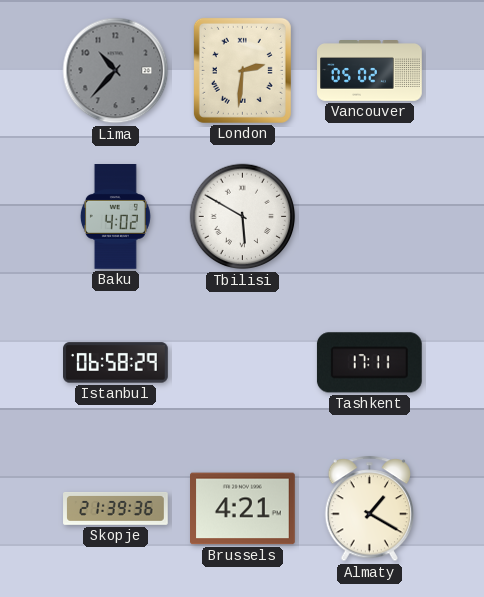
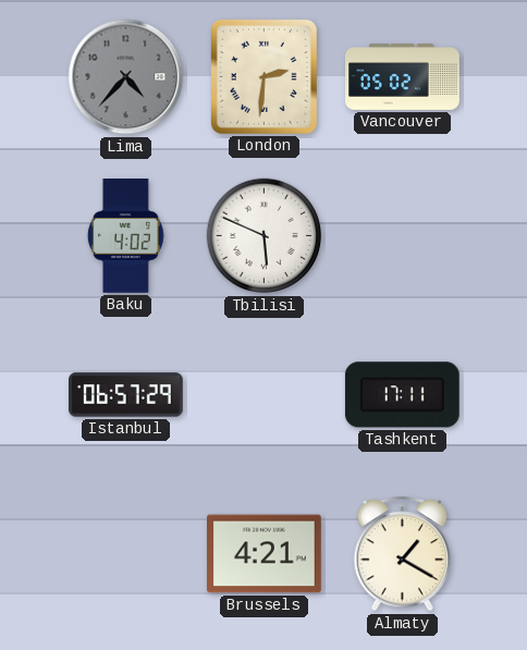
Lima: 10:37 -> 4:37 (126, 77)
Tbilisi: 5:50 -> 5:49 (265, 236)
Istanbul: 06:58 -> 06:57 (126, 395)
Skopje: 21:39 -> none (116, 509)
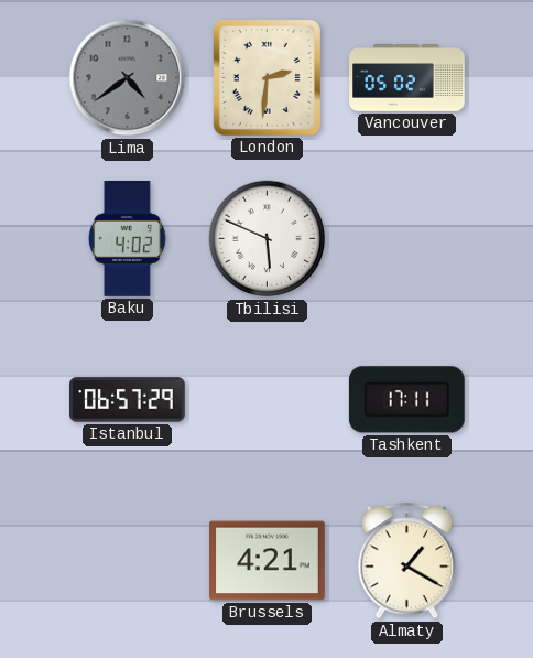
Lima: 4:37 -> 4:39 (128, 78)
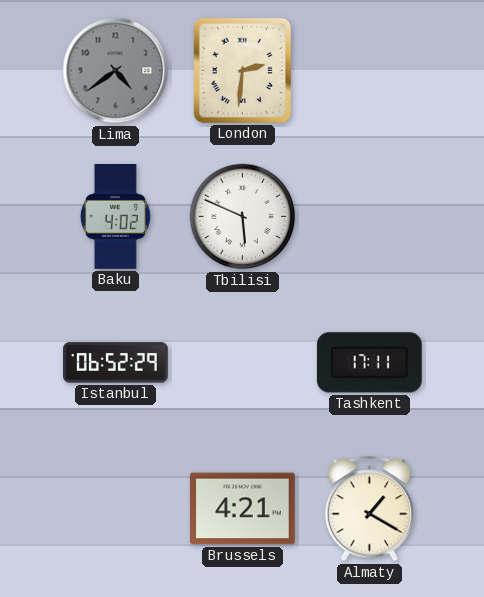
Vancouver: 05:02 -> none (407, 78)
Istanbul: 06:57 -> 06:52 (116, 363)
